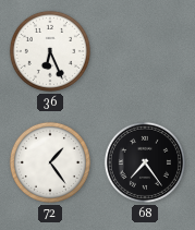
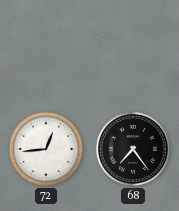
36: 6:26 -> none (50, 51)
72: 1:24 -> 12:44 (46, 149)
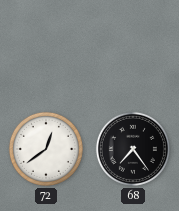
72: 12:44 -> 12:39 (46, 149)
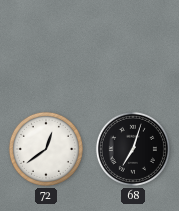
68: 7:24 -> 7:03 (133, 149)
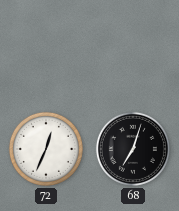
72: 12:39 -> 12:34 (46, 149)
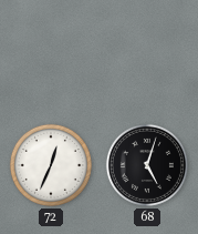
68: 7:03 -> 5:03 (147, 165)
